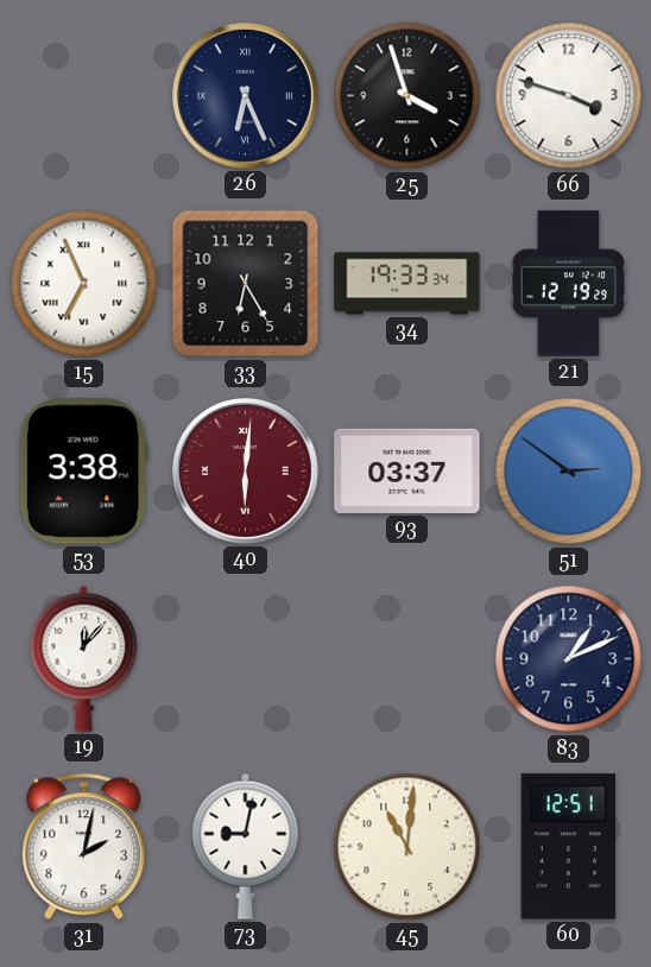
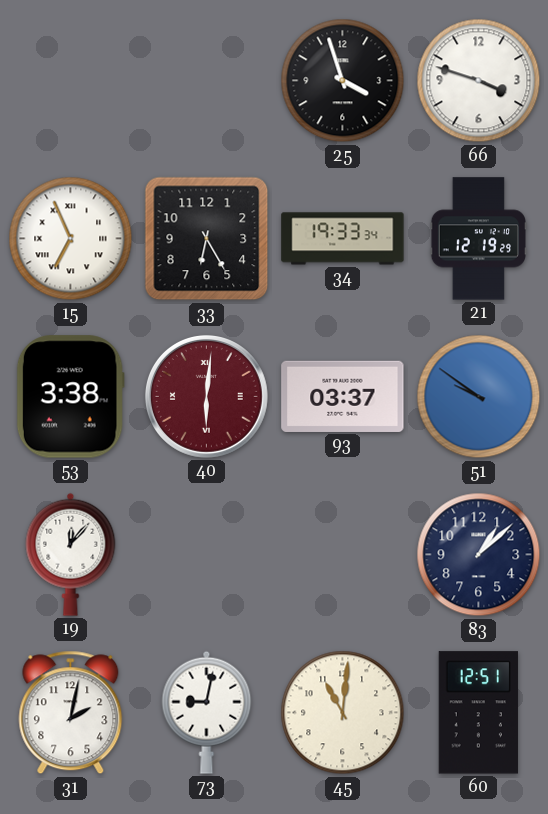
26: 6:26 -> none (245, 95)
51: 2:51 -> 9:51 (479, 397)
83: 1:11 -> 1:08 (479, 555)
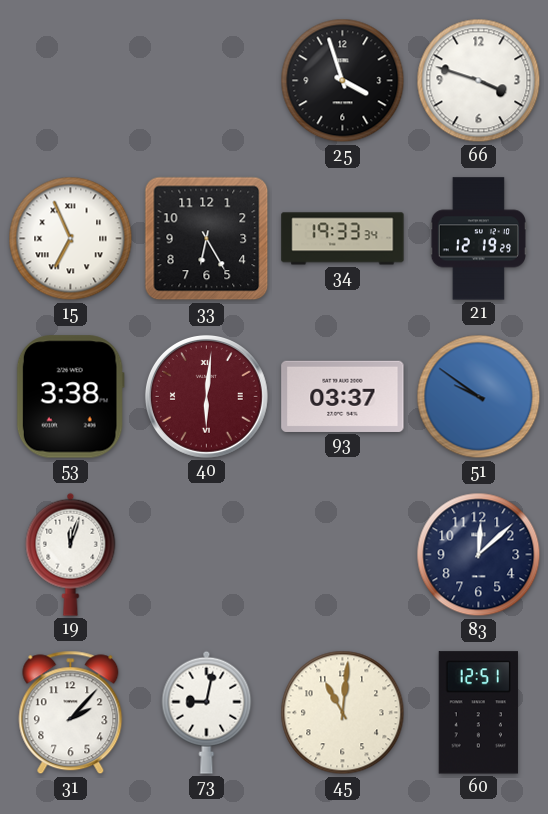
19: 12:07 -> 12:03 (71, 554)
83: 1:08 -> 12:08 (479, 555)
31: 2:02 -> 2:07 (71, 713)
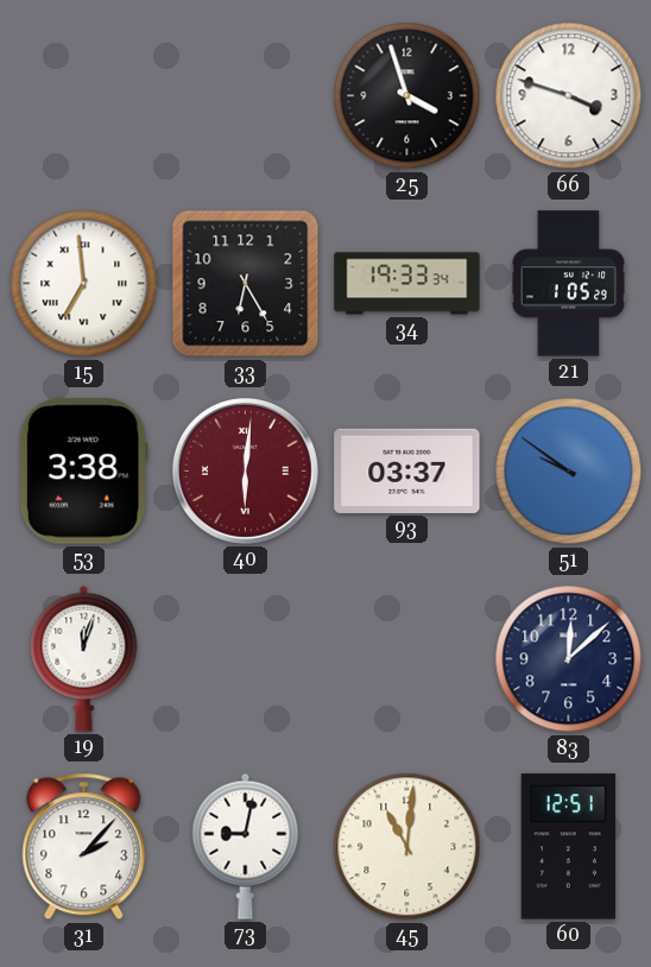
15: 6:56 -> 6:59 (84, 284)
21: 12:19 -> 1:05 (568, 284)
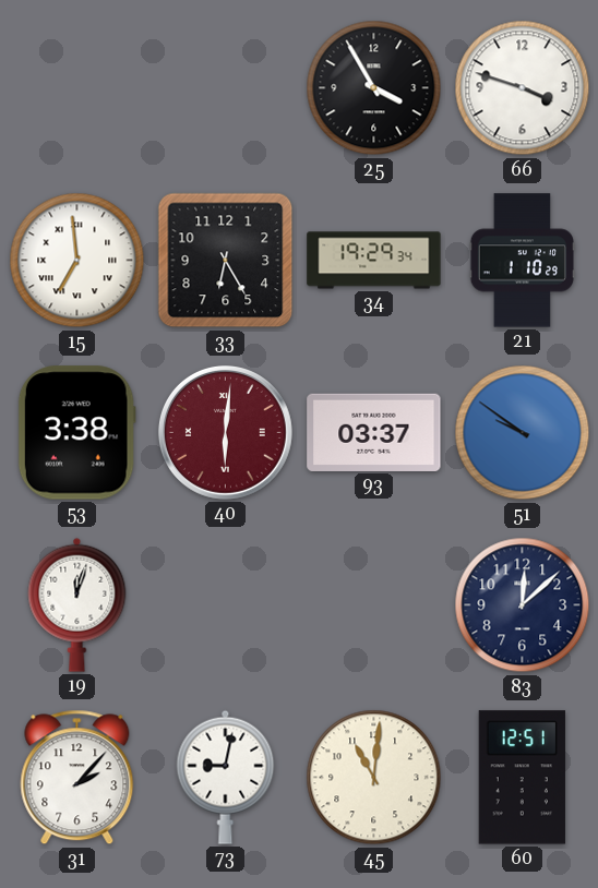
25: 3:57 -> 3:55 (374, 88)
34: 19:33 -> 19:29 (374, 261)
21: 1:05 -> 1:10 (522, 261)
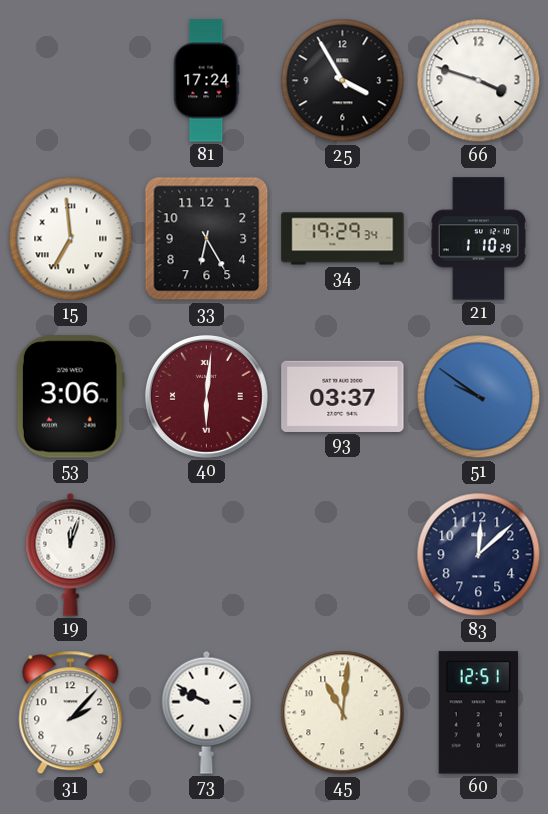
81: none -> 17:24 (207, 81)
53: 3:38 -> 3:06 (70, 397)
73: 9:02 -> 9:49 (207, 712)
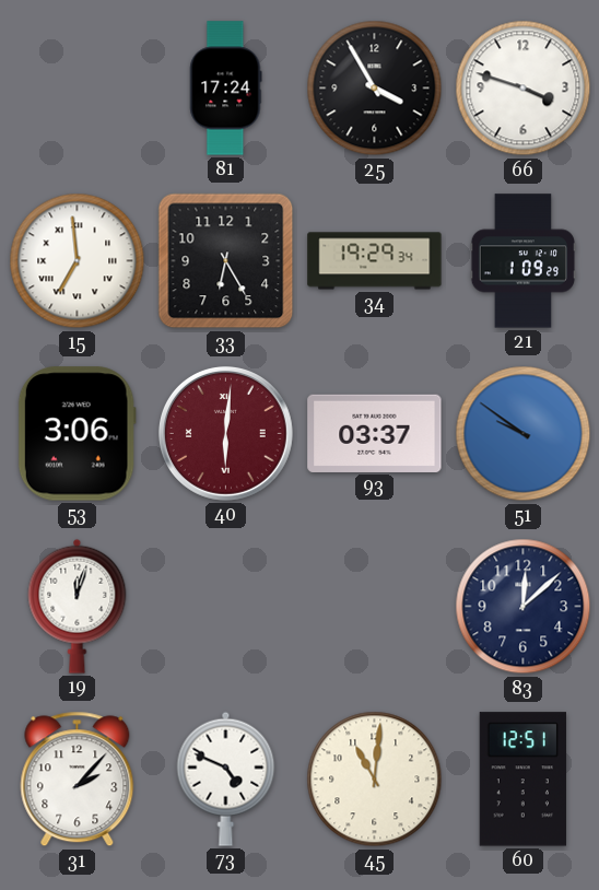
21: 1:10 -> 1:09 (522, 261)
73: 9:49 -> 4:49 (226, 778)
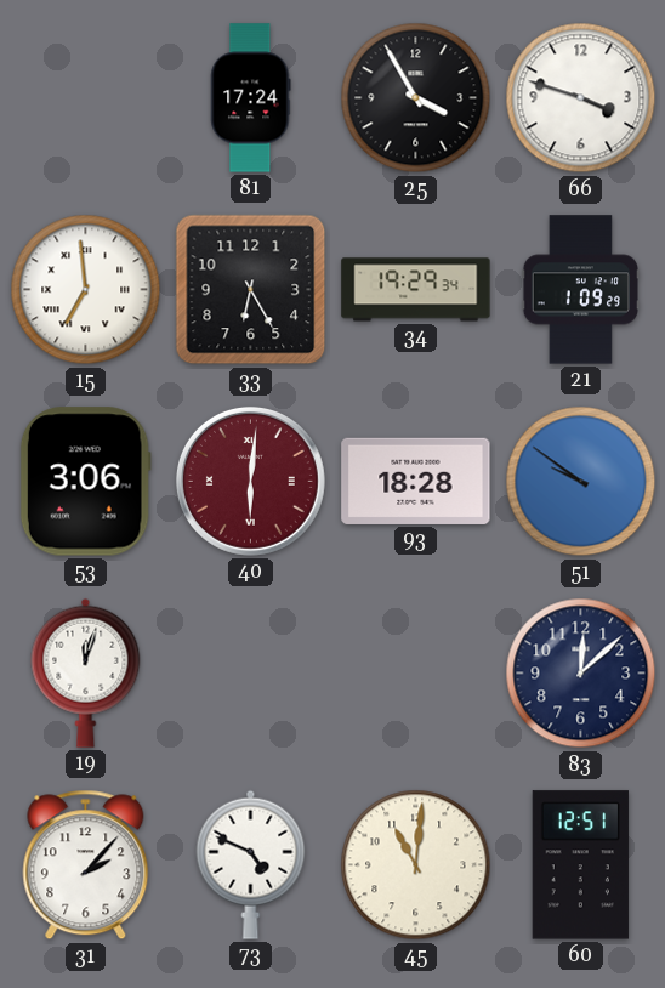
93: 03:37 -> 18:28 (416, 481)
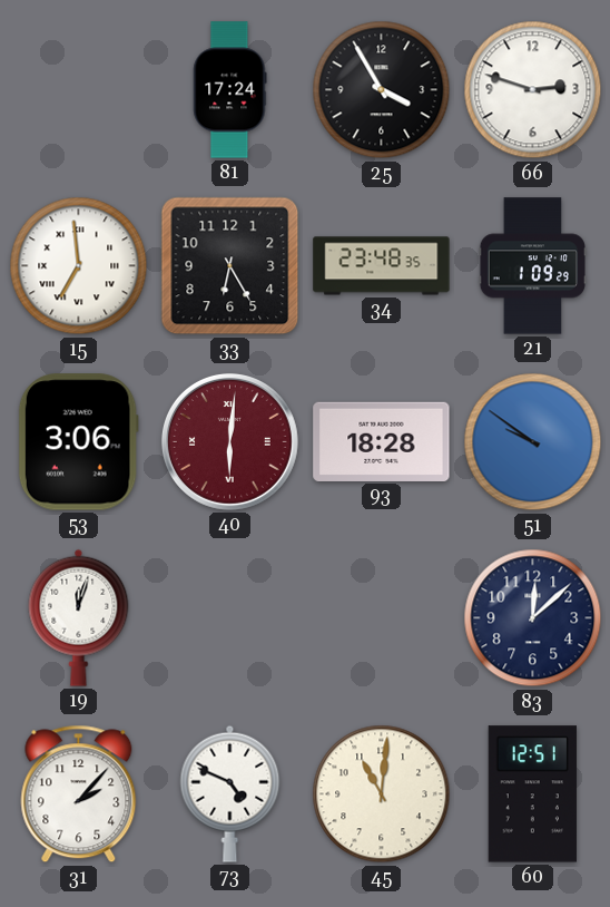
66: 3:48 -> 2:48 (533, 90)
34: 19:29 -> 23:48 (382, 266)
